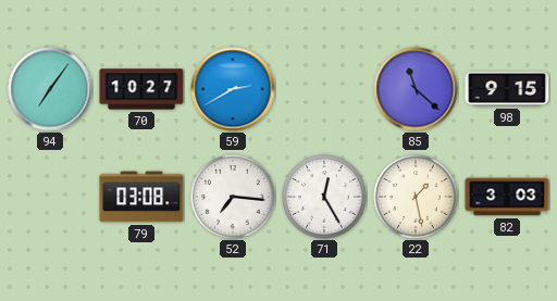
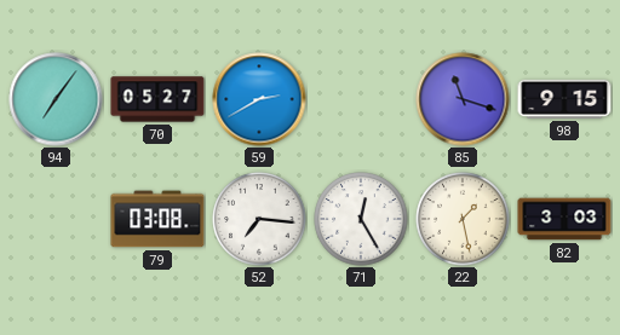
70: 10:27 -> 05:27 (157, 99)
85: 11:22 -> 11:18 (463, 99)
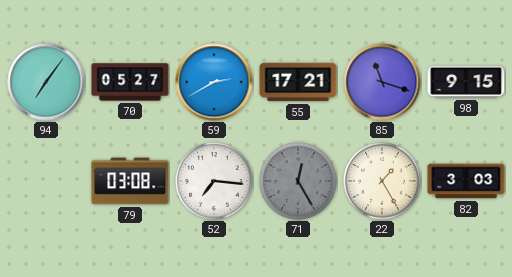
55: none -> 17:21 (298, 82)
71 dial: white -> grey (298, 181)
22: 1:28 -> 1:25 (382, 181)
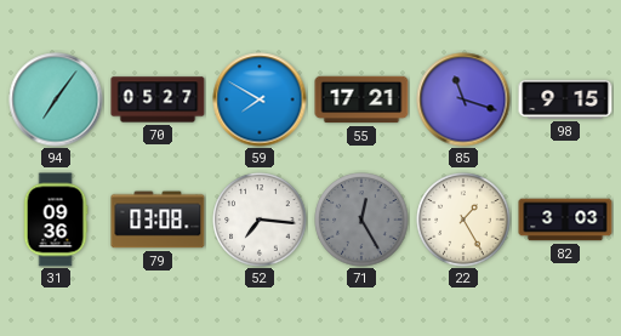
59: 2:40 -> 7:50 (260, 99)
31: none -> 09:36 (56, 220)
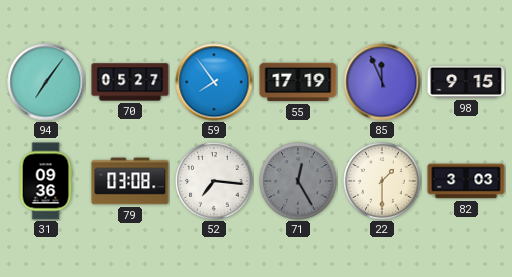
59: 7:50 -> 7:54 (214, 82)
55: 17:21 -> 17:19 (298, 82)
85: 11:18 -> 11:56 (382, 82)
22: 1:25 -> 1:30 (382, 181)
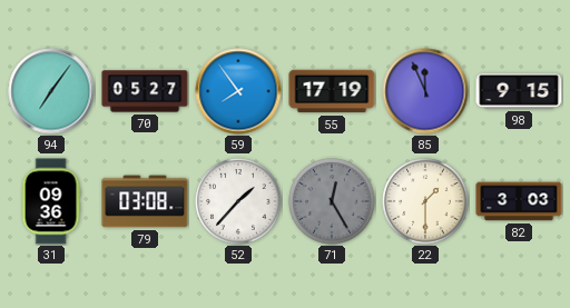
52: 7:16 -> 1:37 (238, 201)
